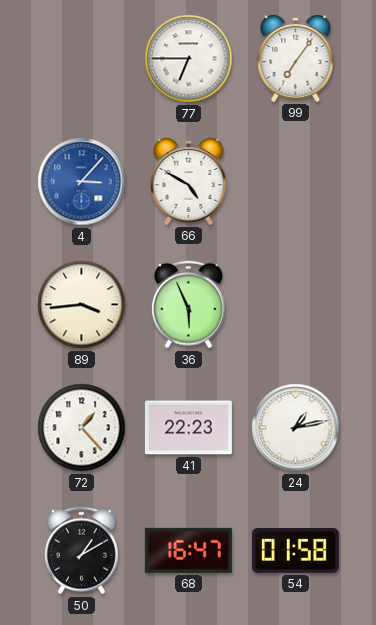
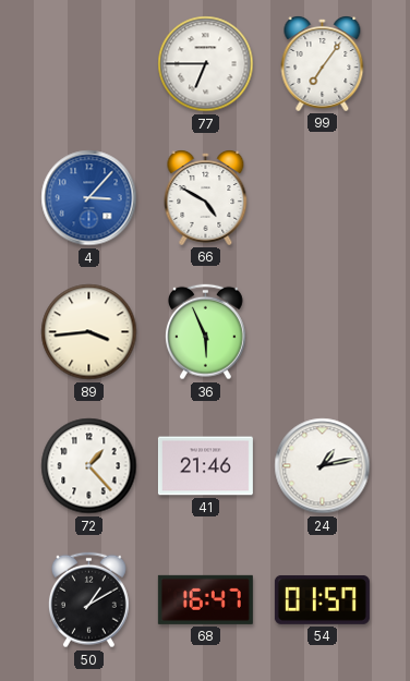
41: 22:23 -> 21:46 (205, 466)
54: 01:58 -> 01:57 (322, 599)
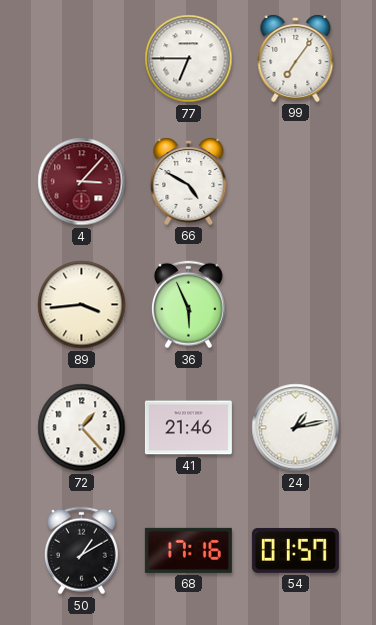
4 dial: blue -> burgundy (82, 182)
68: 16:47 -> 17:16 (188, 550)
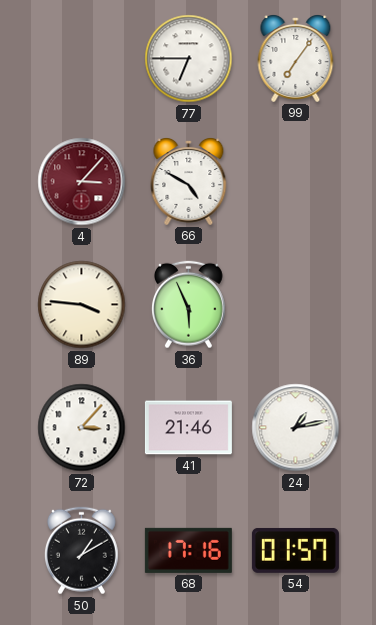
89: 3:44 -> 3:46 (82, 305)
72: 1:23 -> 3:07 (82, 428)
